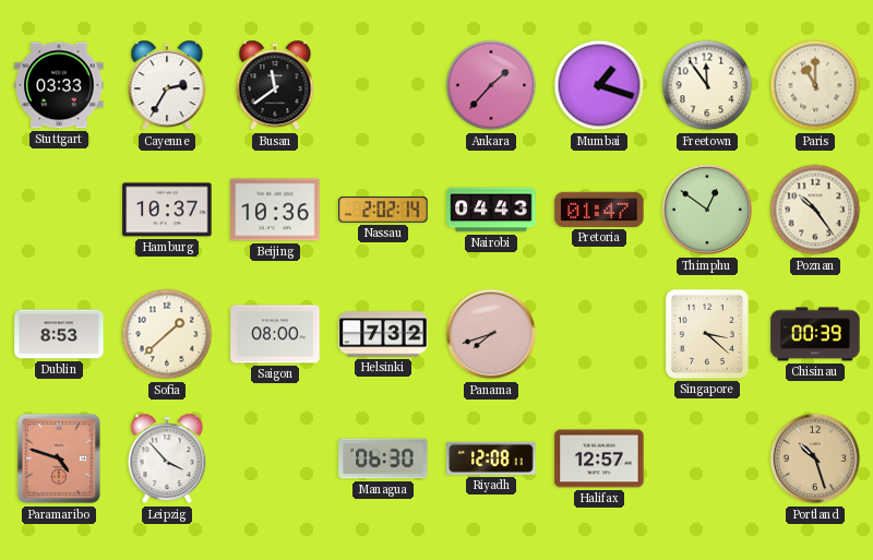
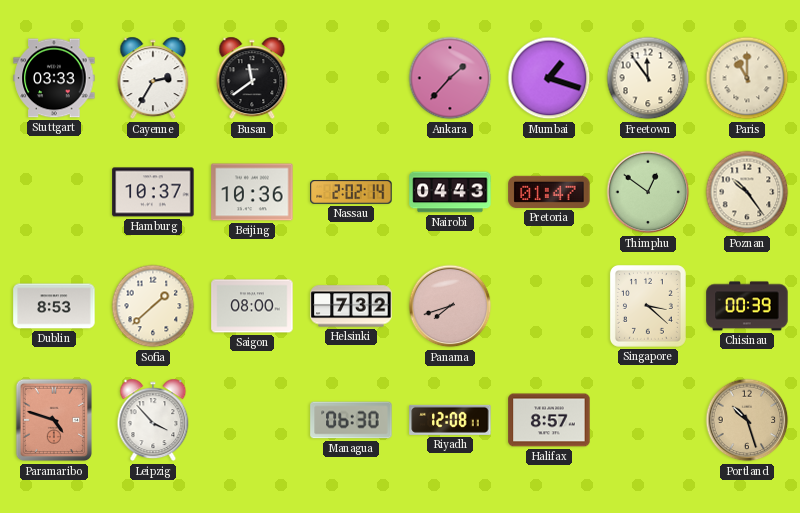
Halifax: 12:57 -> 8:57 (549, 420)
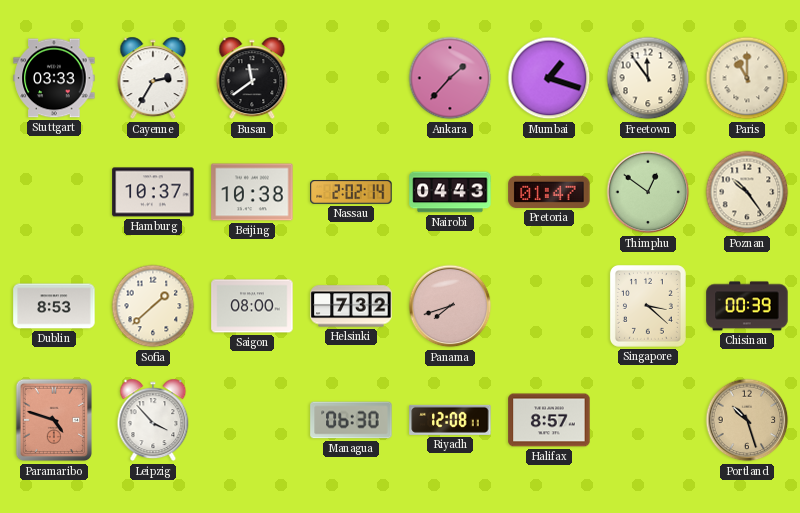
Beijing: 10:36 -> 10:38 (252, 192)
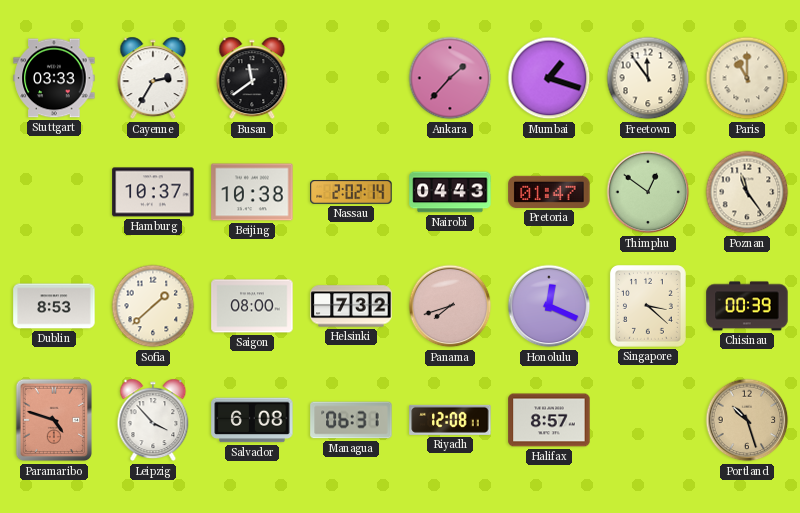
Poznan: 10:24 -> 11:24 (747, 192)
Honolulu: none -> 12:19 (549, 306)
Salvador: none -> 6:08 (252, 420)
Managua: 06:30 -> 06:31 (351, 420)
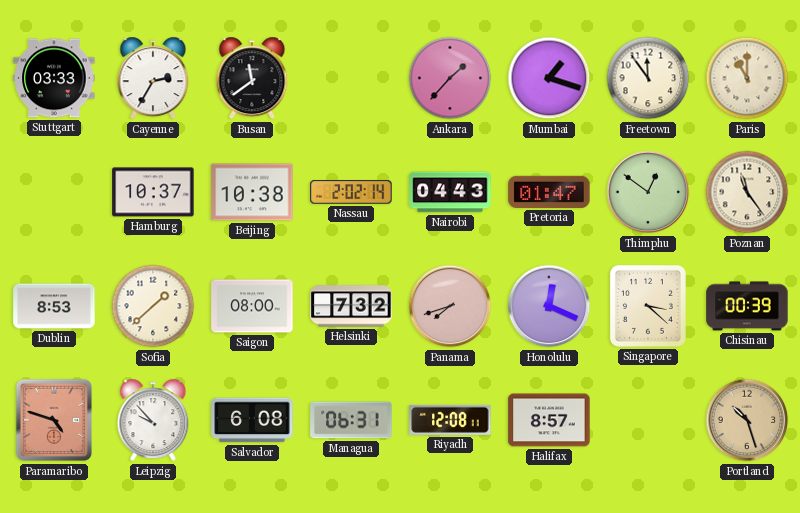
Leipzig: 3:53 -> 9:53 (153, 420)
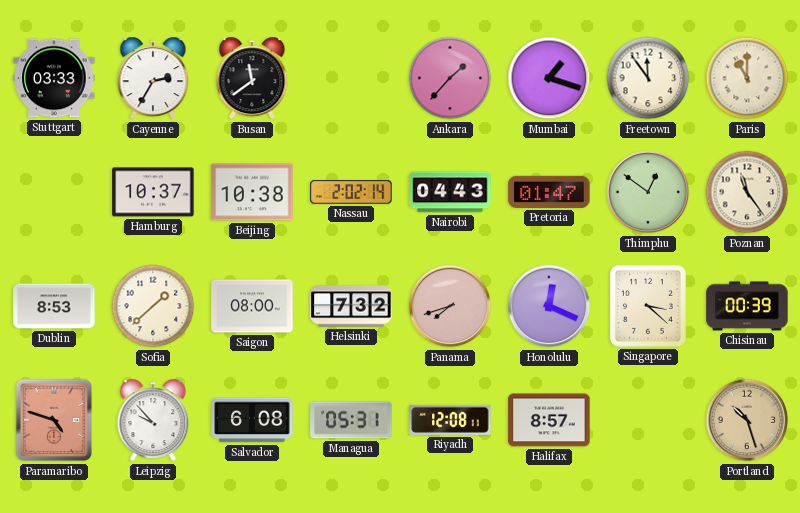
Managua: 06:31 -> 05:31 (351, 420)
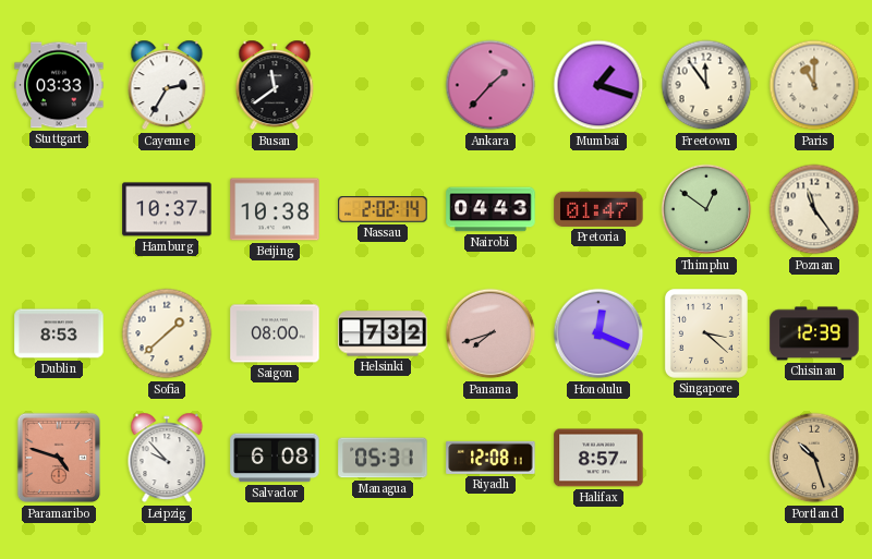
Chisinau: 00:39 -> 12:39 (814, 333)
